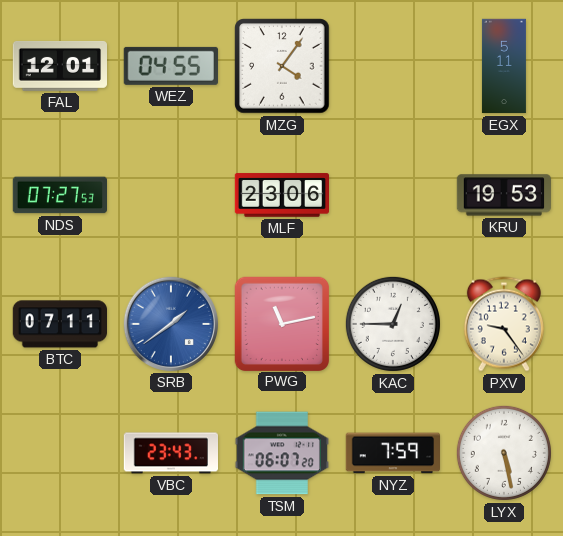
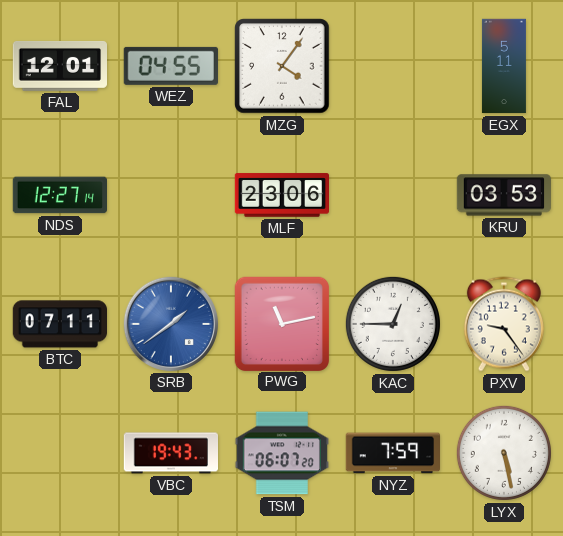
NDS: 07:27 -> 12:27 (59, 195)
KRU: 19:53 -> 03:53 (503, 195)
VBC: 23:43 -> 19:43 (170, 453)
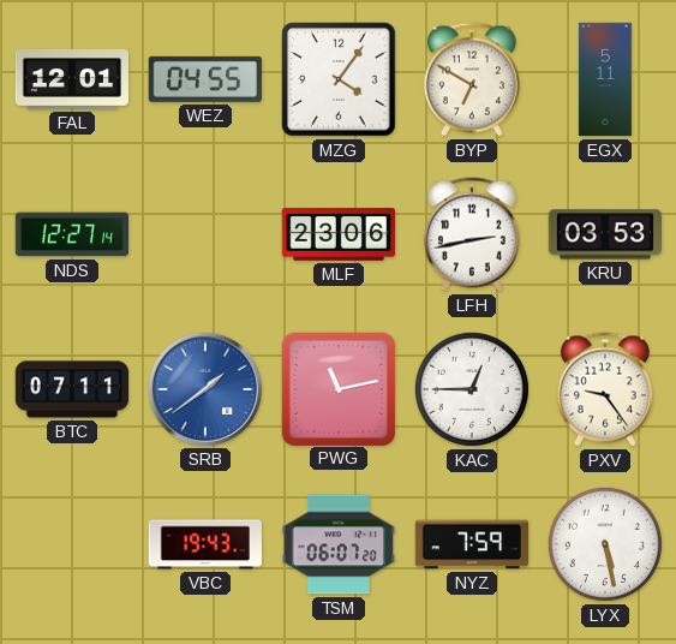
BYP: none -> 6:50 (472, 79)
LFH: none -> 2:43 (472, 234)
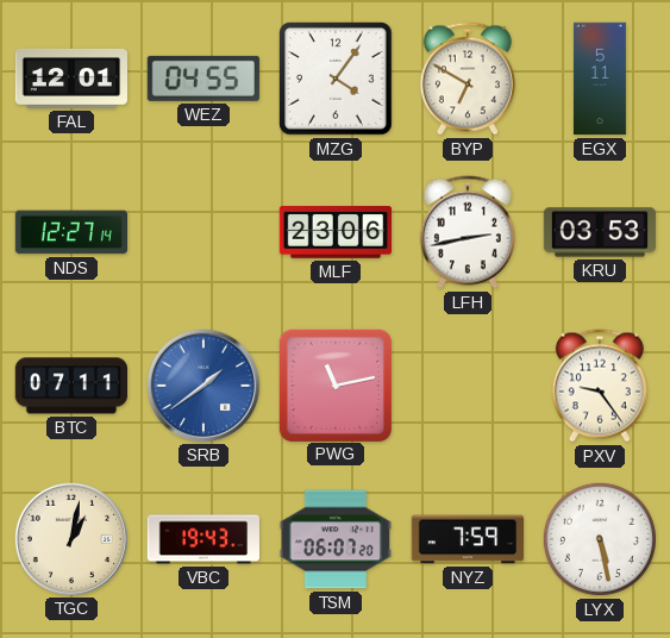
KAC: 12:45 -> none (472, 389)
TGC: none -> 1:02 (70, 538)
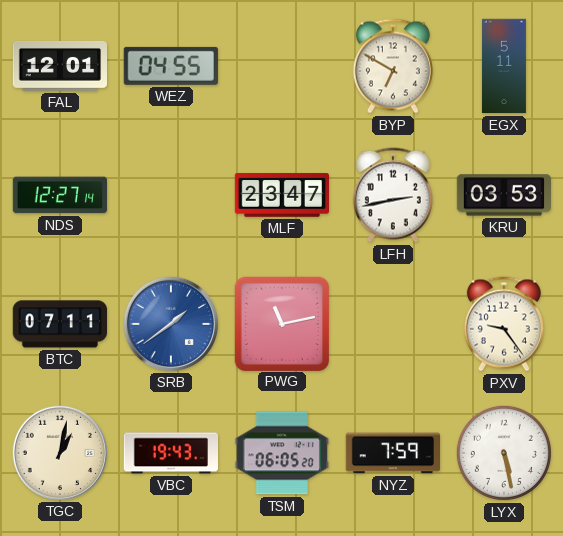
MZG: 4:06 -> none (336, 79)
MLF: 23:06 -> 23:47 (282, 195)
TSM: 06:07 -> 06:05 (281, 453)
